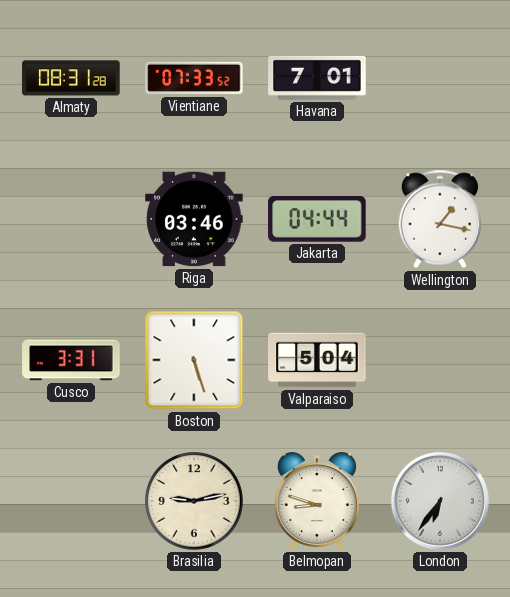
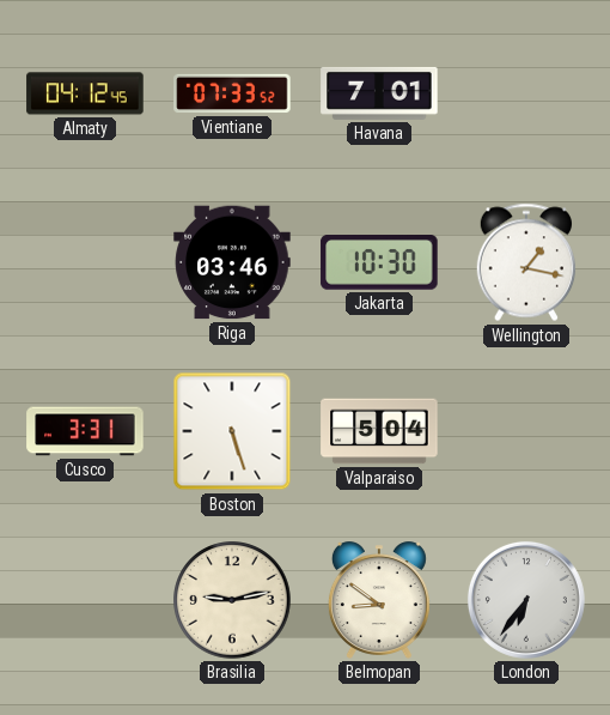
Almaty: 08:31 -> 04:12 (85, 93)
Jakarta: 04:44 -> 10:30 (379, 263)
Belmopan: 8:48 -> 8:51 (379, 600)
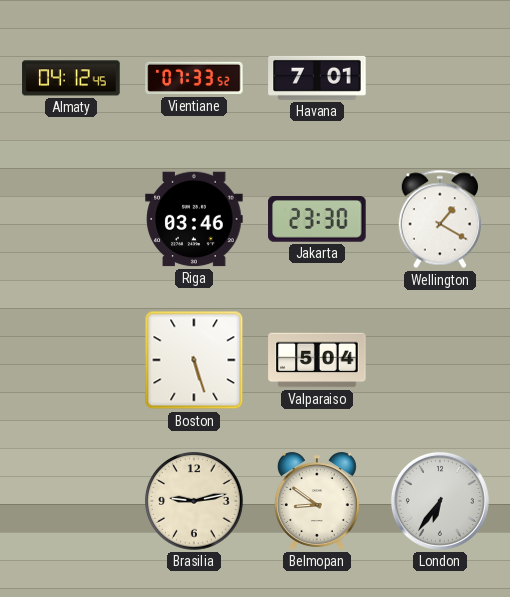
Jakarta: 10:30 -> 23:30 (317, 220)
Wellington: 1:17 -> 1:20 (439, 219)
Cusco: 3:31 -> none (85, 431)
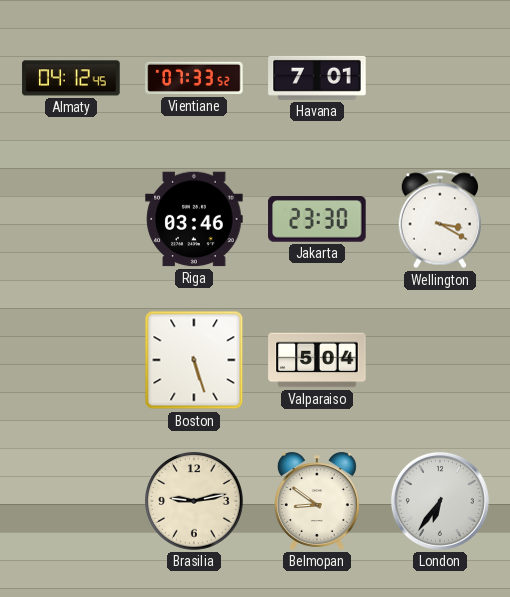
Wellington: 1:20 -> 3:20 (439, 219)
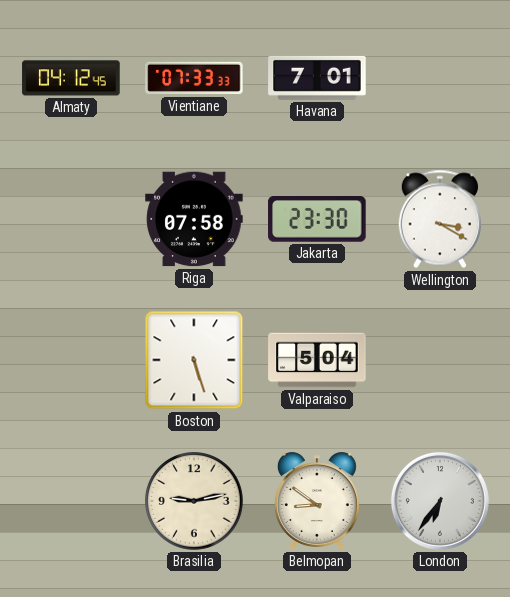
Vientiane: 07:33:52 -> 07:33:33 (194, 78)
Riga: 03:46 -> 07:58 (194, 219)
